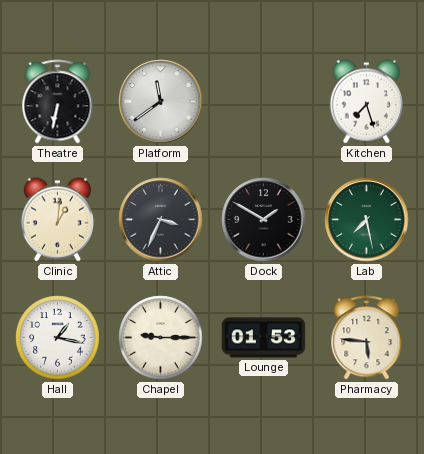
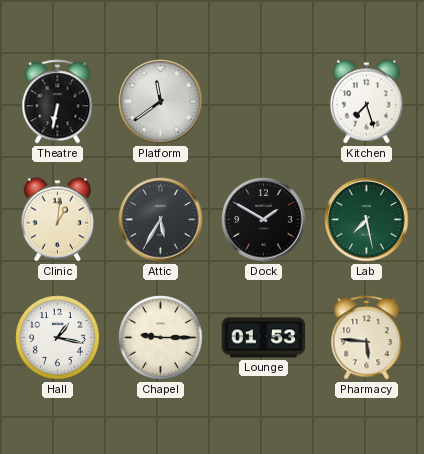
Attic: 3:34 -> 5:35 (161, 220)
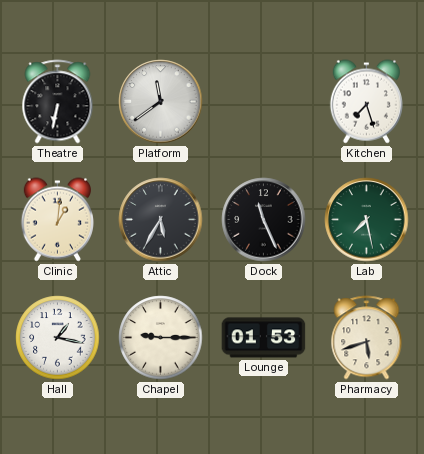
Dock: 1:50 -> 11:26 (264, 220)
Pharmacy: 5:46 -> 5:42 (367, 338)
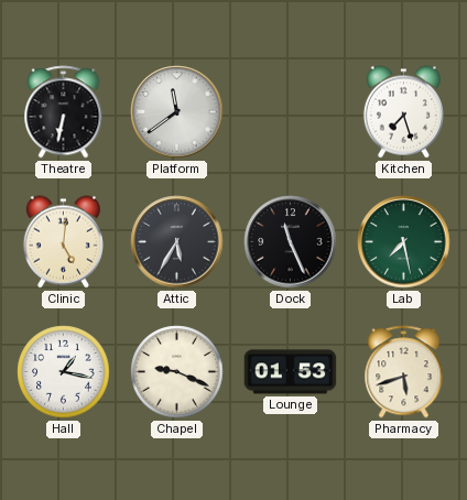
Clinic: 1:01 -> 5:01 (63, 242)
Chapel: 9:15 -> 9:19 (177, 372)
